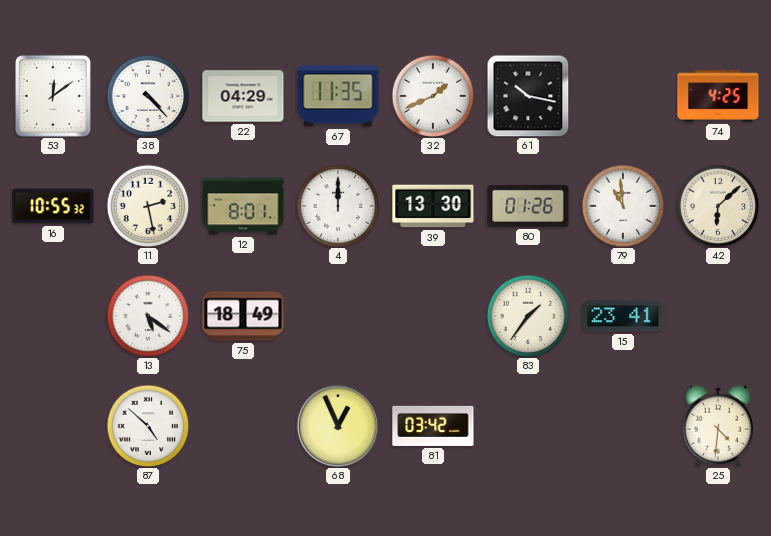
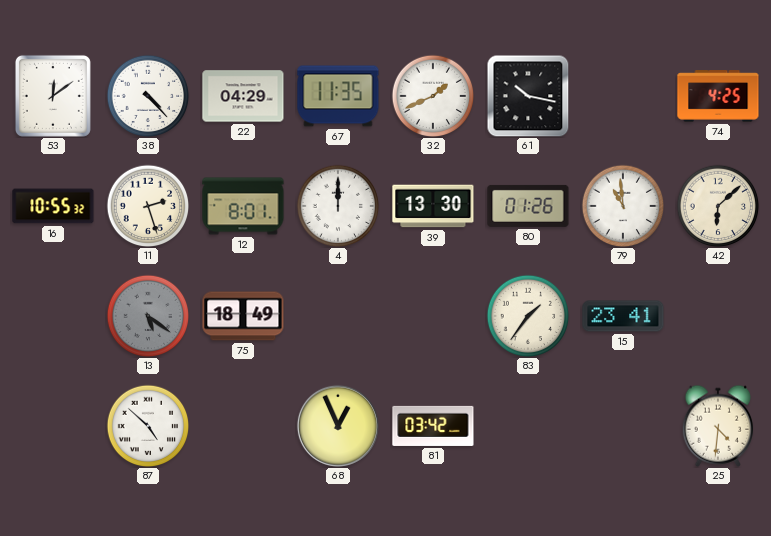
11: 2:28 -> 2:27 (148, 206)
13 dial: white -> grey (148, 316)
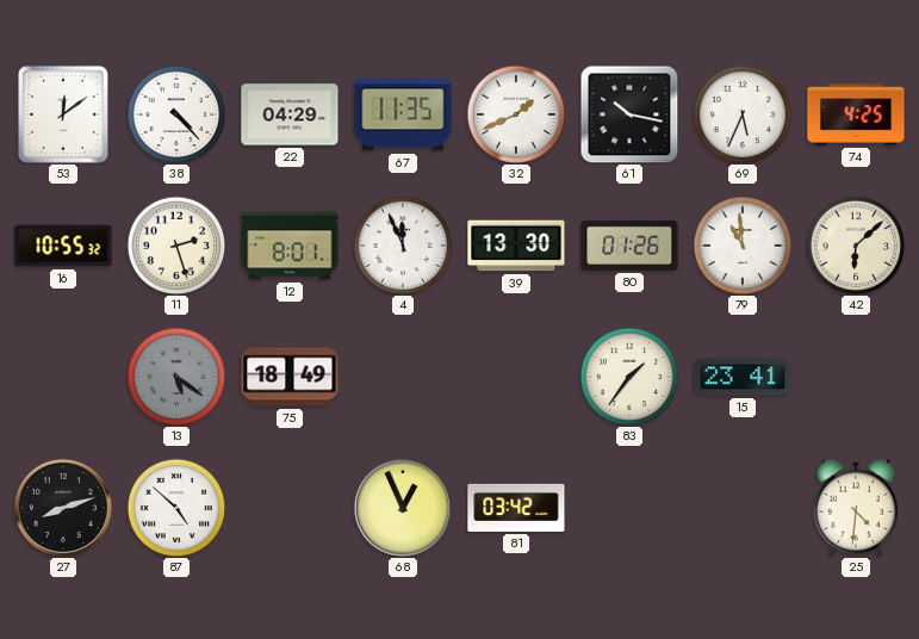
69: none -> 5:34 (743, 114)
4: 12:00 -> 11:56 (403, 246)
27: none -> 8:12 (63, 508)
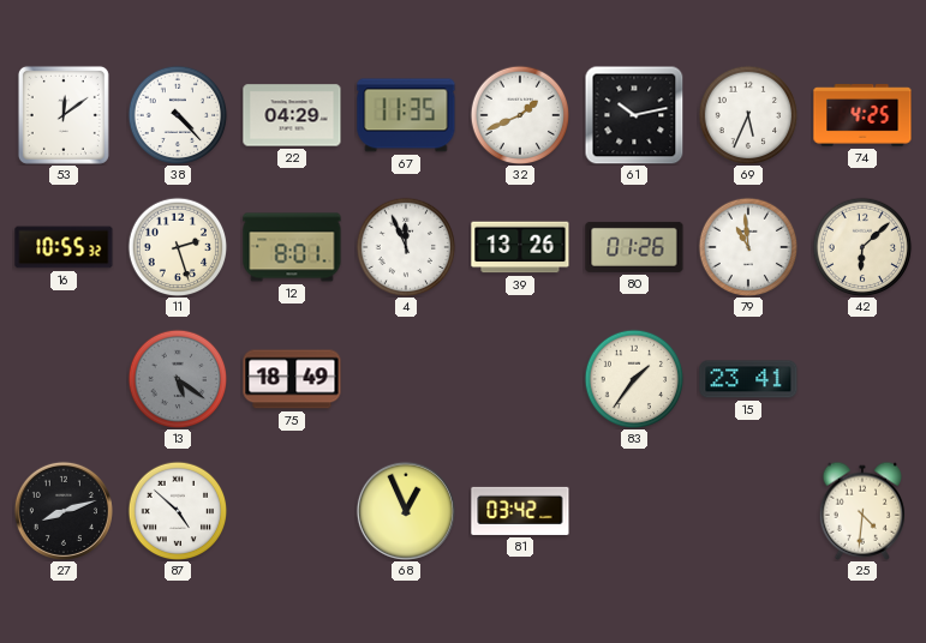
61: 10:17 -> 10:13 (634, 115)
39: 13:30 -> 13:26 (520, 247)
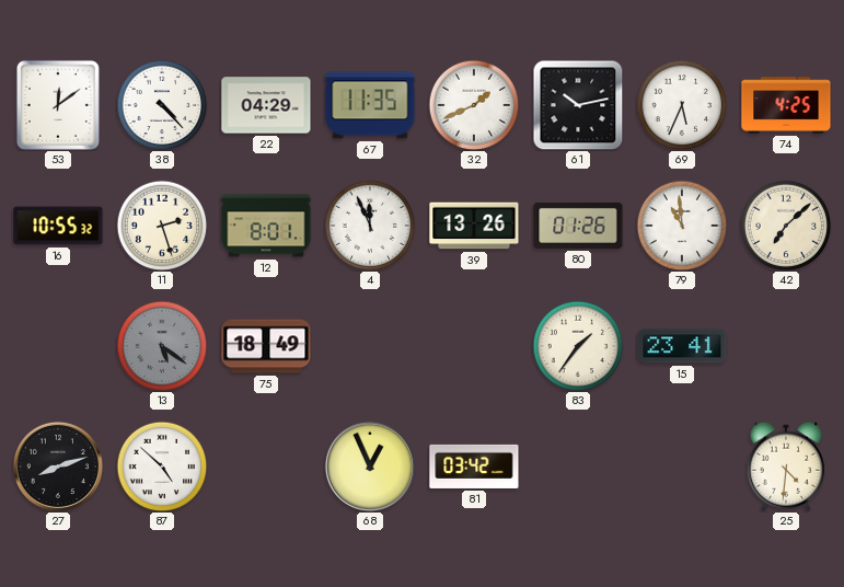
42: 6:08 -> 7:08 (786, 226)
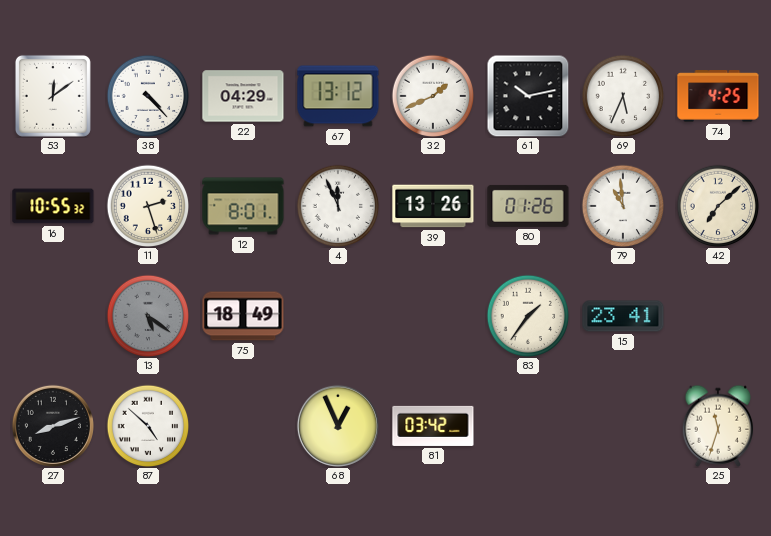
67: 11:35 -> 13:12 (338, 96)
25: 4:31 -> 11:33 (717, 426)
